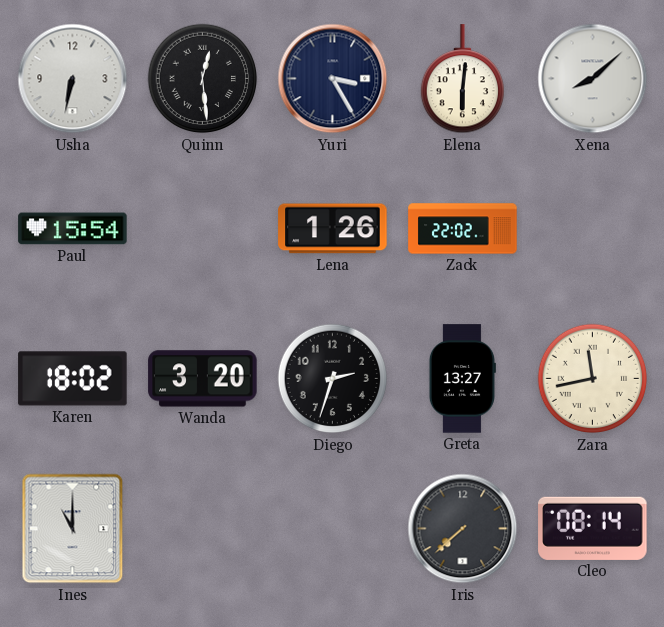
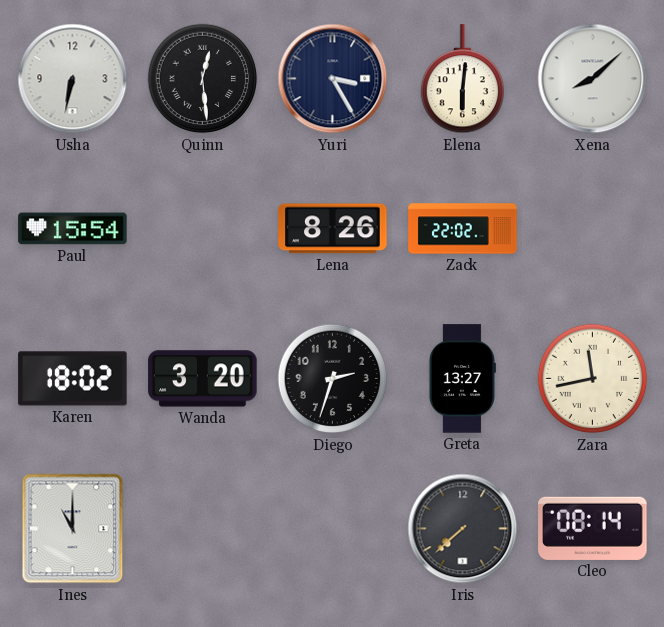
Lena: 1:26 -> 8:26 (333, 229)
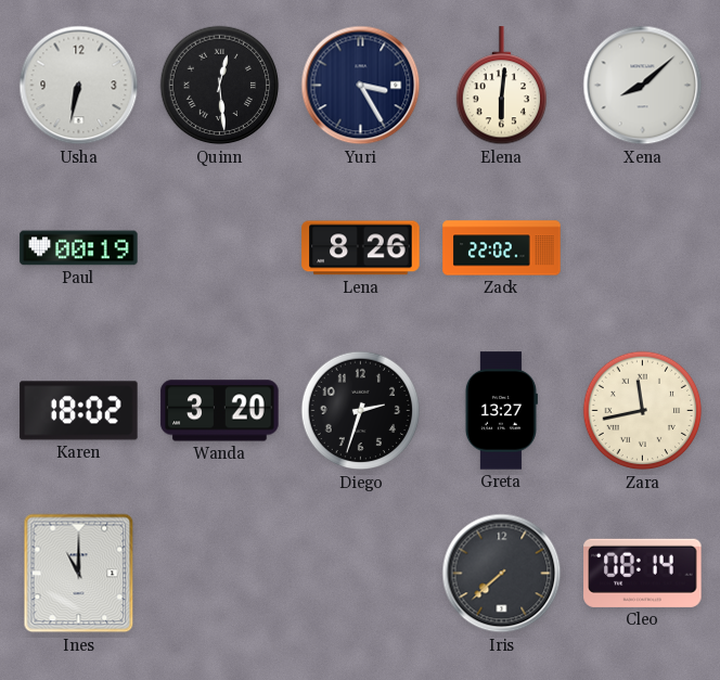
Paul: 15:54 -> 00:19 (79, 248)
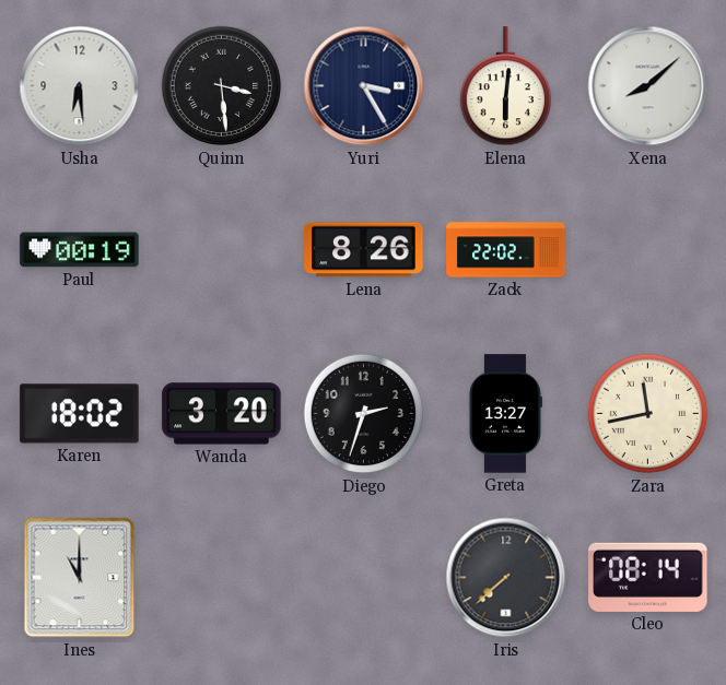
Usha: 6:32 -> 6:29 (80, 86)
Quinn: 12:29 -> 3:29 (222, 86)
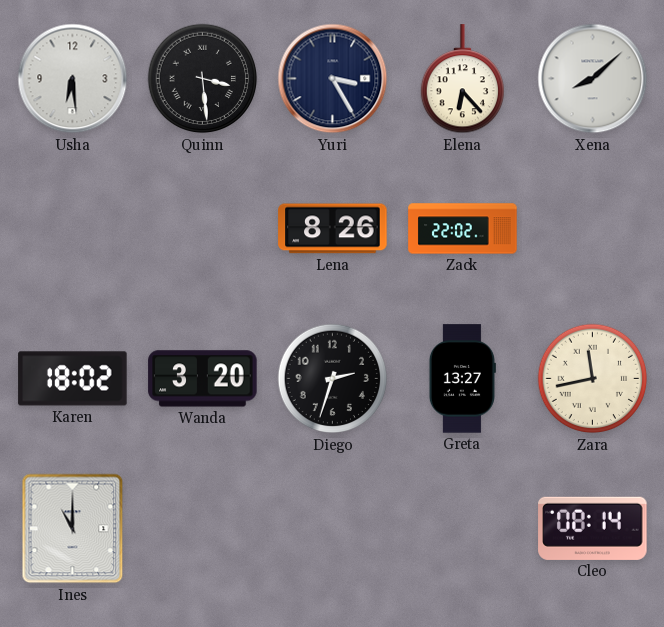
Elena: 6:01 -> 6:23 (462, 79)
Paul: 00:19 -> none (80, 250)
Iris: 7:38 -> none (506, 578)
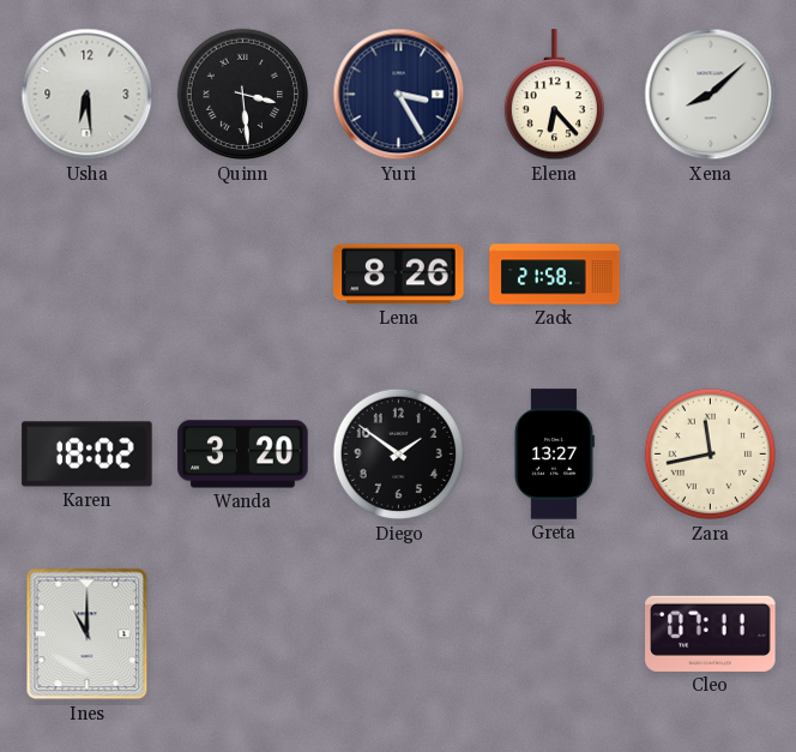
Zack: 22:02 -> 21:58 (555, 275)
Diego: 2:33 -> 1:51 (399, 455)
Cleo: 08:14 -> 07:11 (711, 633)
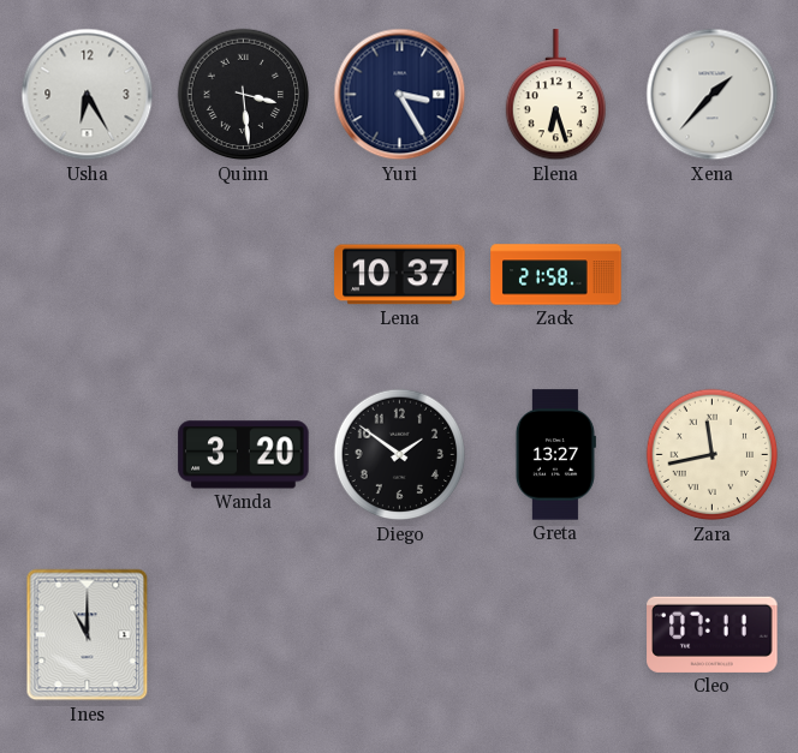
Usha: 6:29 -> 6:25 (88, 95)
Elena: 6:23 -> 6:27 (555, 95)
Xena: 8:08 -> 1:37 (713, 95)
Lena: 8:26 -> 10:37 (400, 275)
Karen: 18:02 -> none (88, 455)
